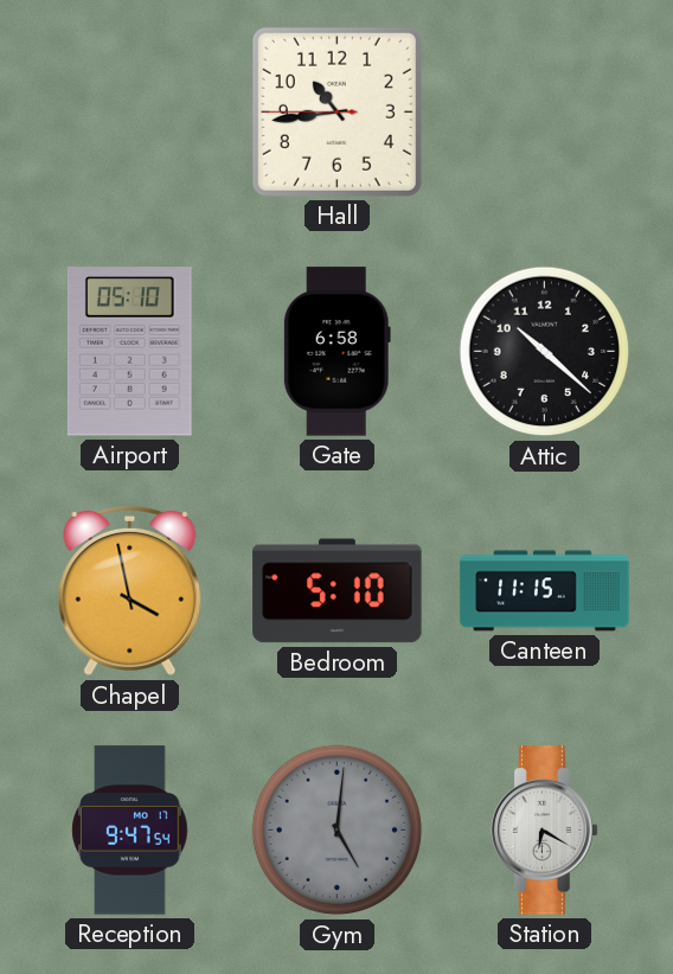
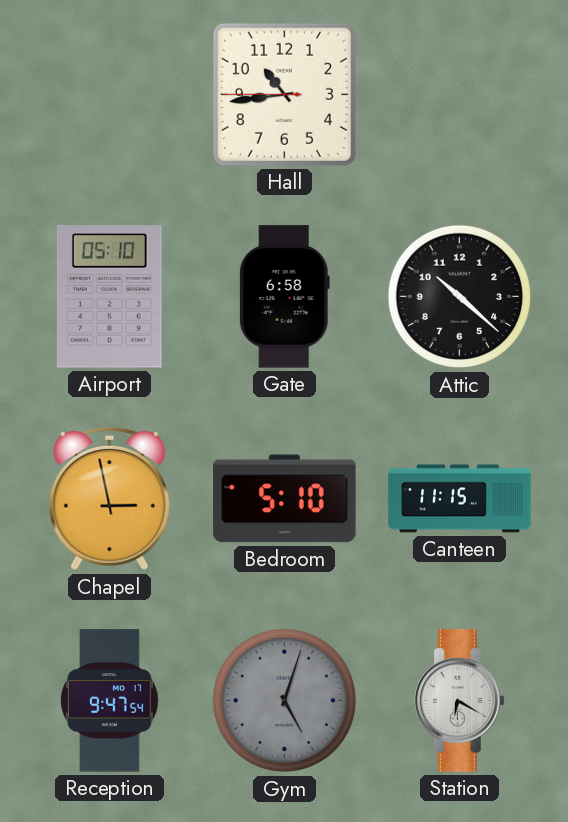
Chapel: 3:58 -> 2:58 (110, 499)
Gym: 5:01 -> 5:03 (285, 701)
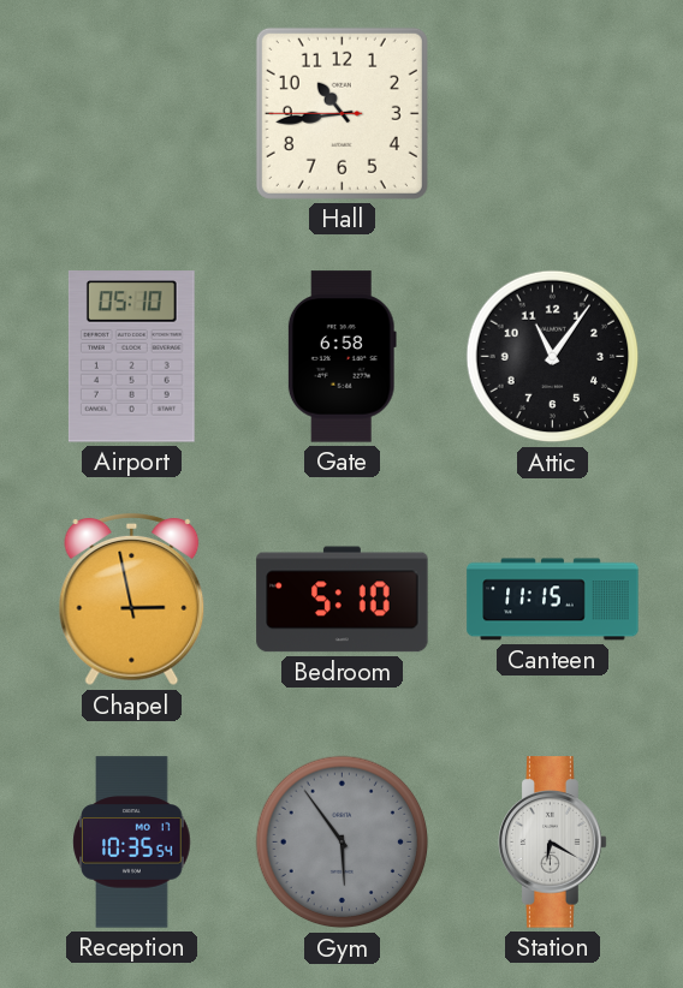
Attic: 10:22 -> 11:06 (553, 357)
Reception: 9:47 -> 10:35 (132, 843)
Gym: 5:03 -> 5:54 (343, 843)
